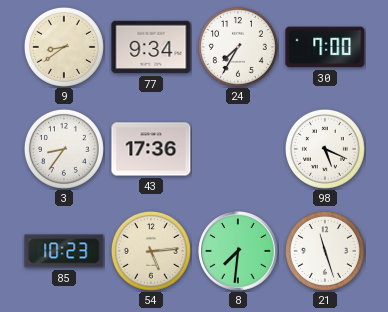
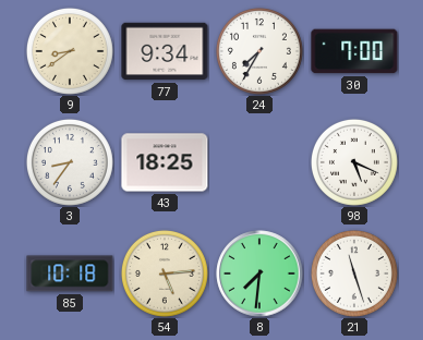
43: 17:36 -> 18:25 (165, 162)
85: 10:23 -> 10:18 (70, 274)
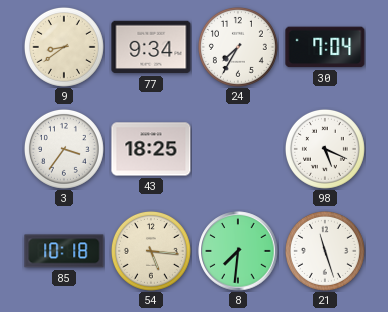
30: 7:00 -> 7:04 (325, 47)
3: 8:36 -> 3:36 (64, 149)
54: 5:14 -> 5:16 (151, 251)
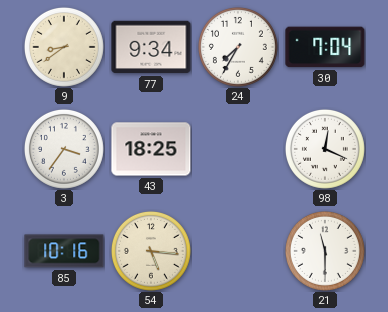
98: 5:19 -> 12:19 (325, 149)
85: 10:18 -> 10:16 (64, 251)
8: 7:31 -> none (238, 251)
21: 11:27 -> 11:30 (325, 251)
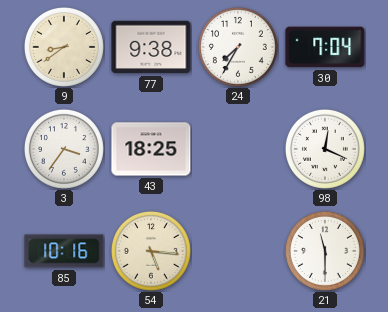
77: 9:34 -> 9:38 (151, 47)
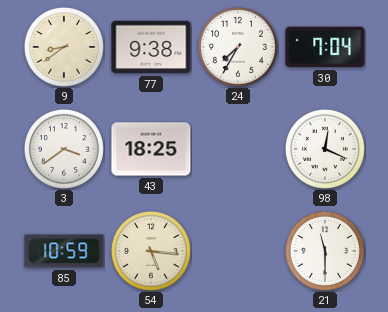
3: 3:36 -> 3:39 (64, 149)
85: 10:16 -> 10:59 (64, 251)
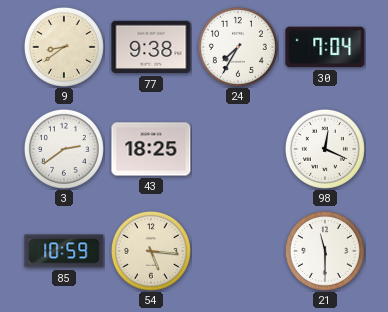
3: 3:39 -> 2:39 (64, 149)
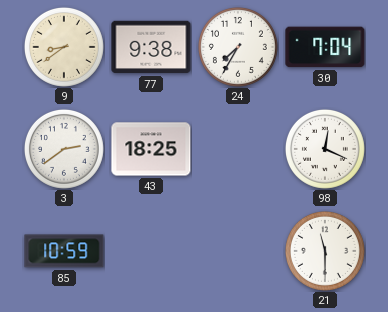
54: 5:16 -> none (151, 251)
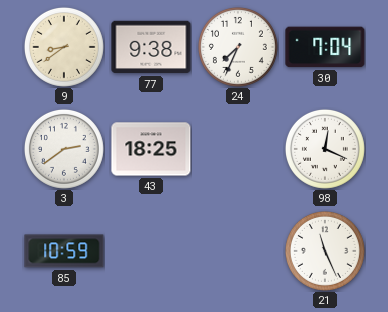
24: 7:35 -> 7:34 (238, 47)
21: 11:30 -> 11:26 (325, 251)
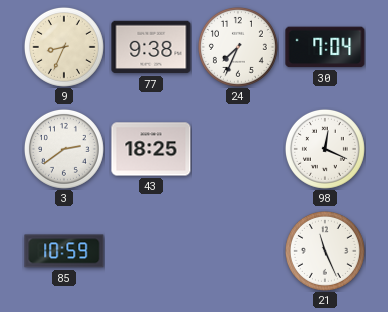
9: 8:39 -> 8:34 (64, 47)
